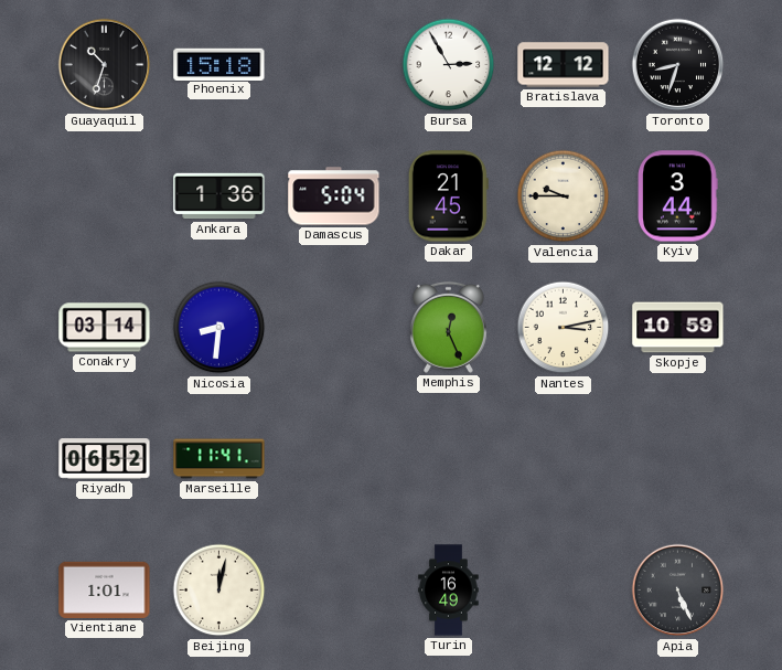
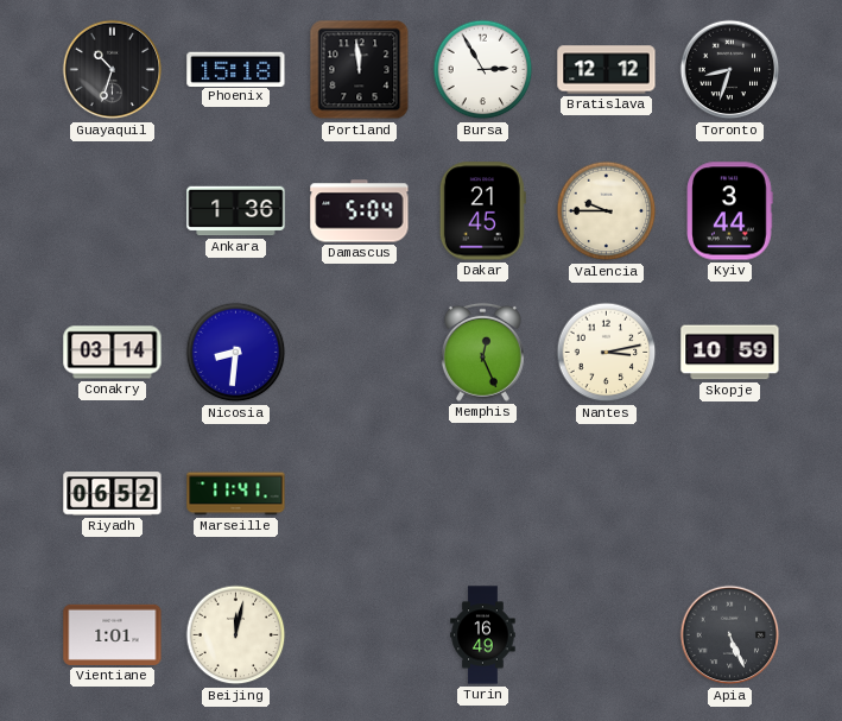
Portland: none -> 11:59 (360, 70)
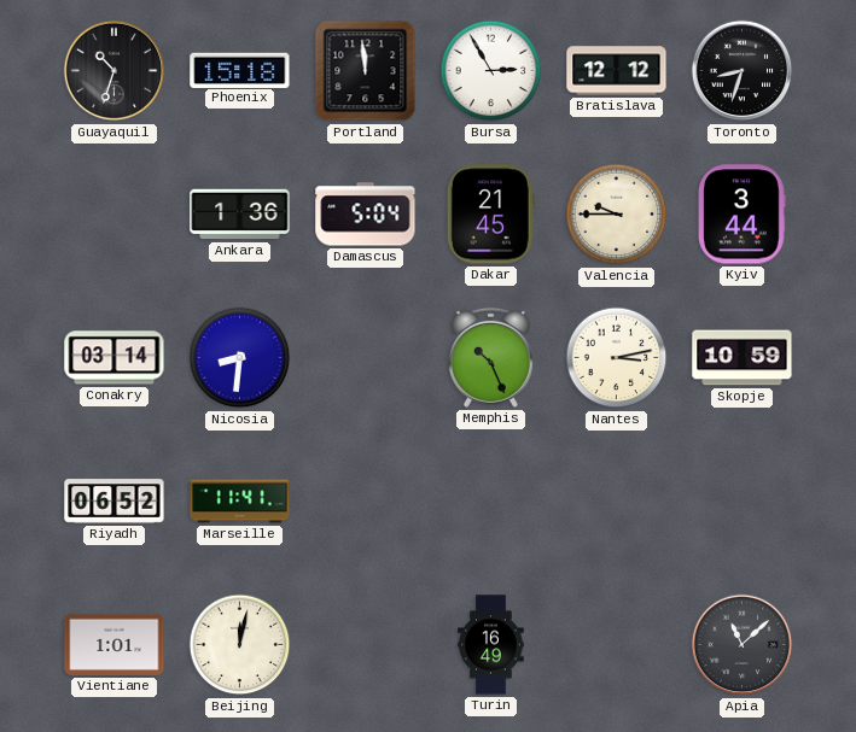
Memphis: 12:26 -> 10:26 (490, 357)
Apia: 5:26 -> 11:08 (743, 645)
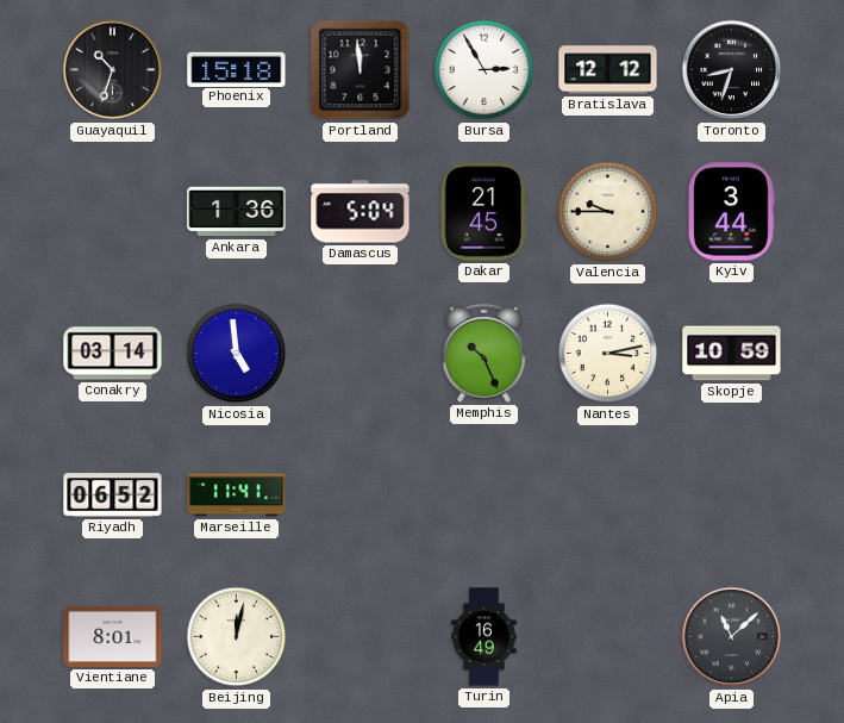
Nicosia: 8:31 -> 4:59 (237, 354)
Vientiane: 1:01 -> 8:01 (113, 636)
